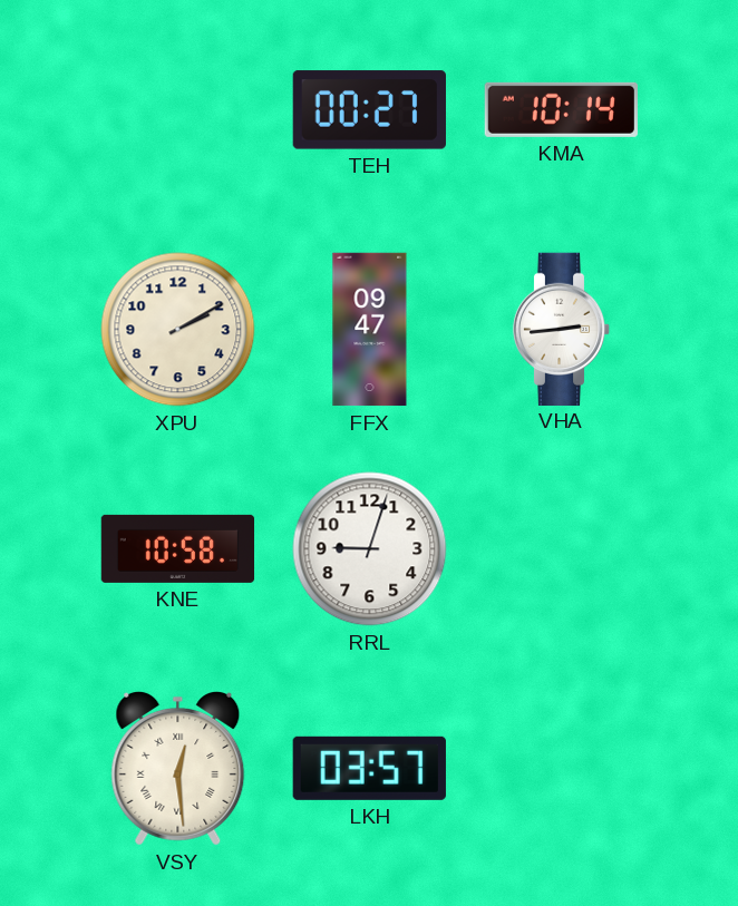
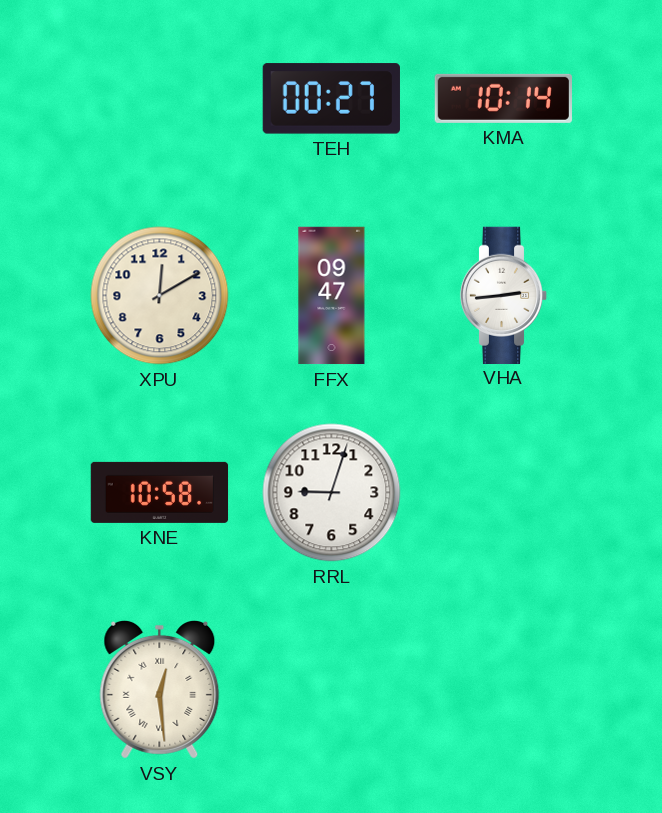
XPU: 2:10 -> 12:10 (160, 296)
LKH: 03:57 -> none (369, 768)
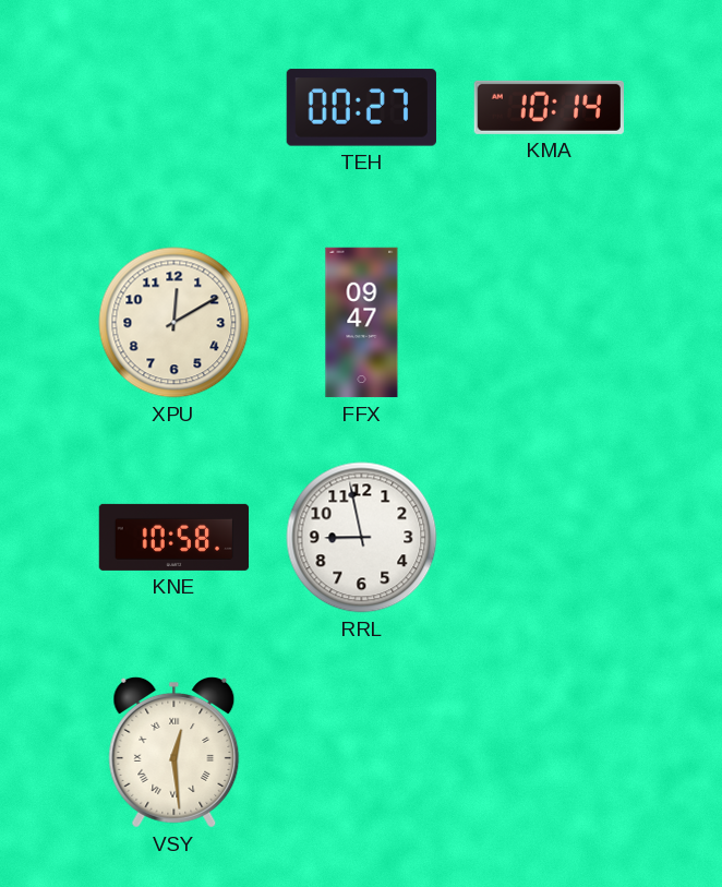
VHA: 2:44 -> none (504, 295)
RRL: 9:03 -> 8:58 (362, 538)
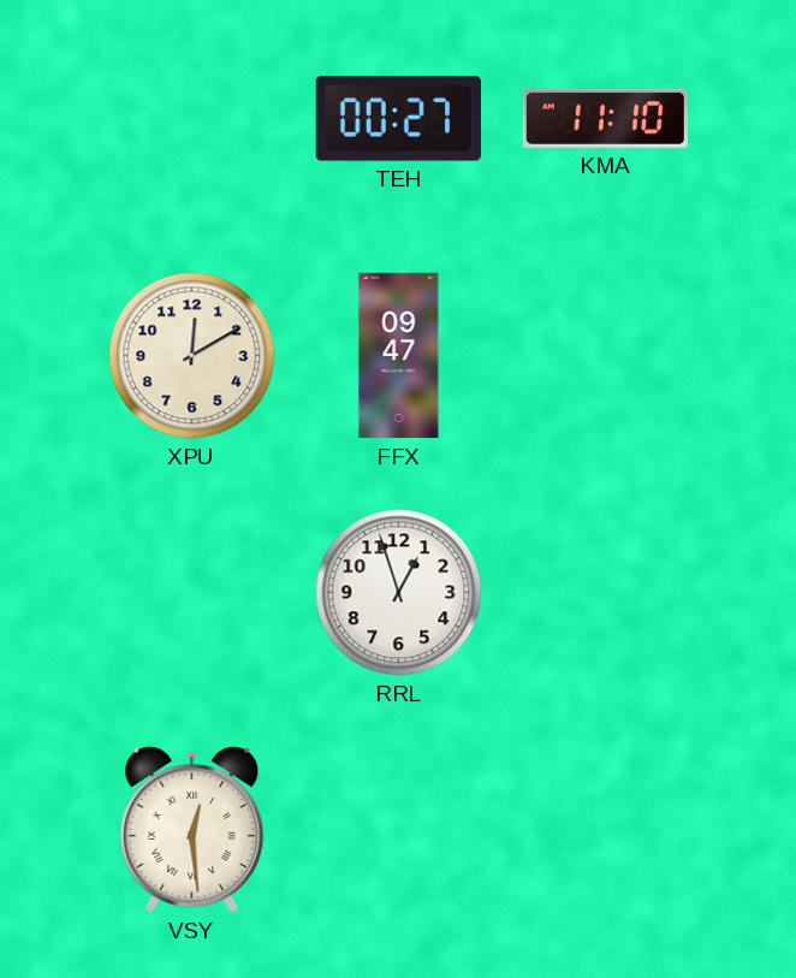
KMA: 10:14 -> 11:10 (605, 118)
KNE: 10:58 -> none (175, 537)
RRL: 8:58 -> 12:57 (399, 593)
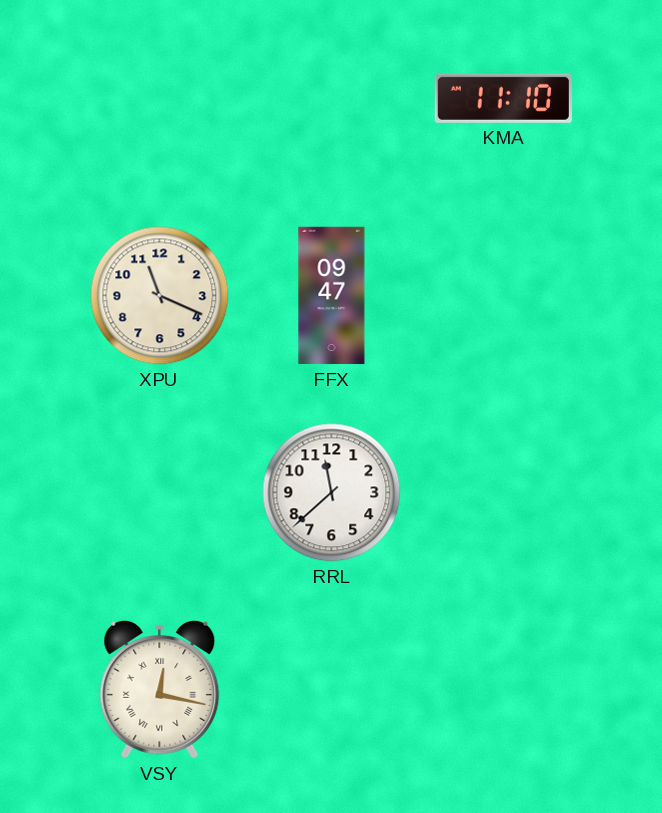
TEH: 00:27 -> none (398, 119)
XPU: 12:10 -> 11:19 (160, 296)
RRL: 12:57 -> 11:38 (332, 493)
VSY: 12:29 -> 12:17 (160, 689)
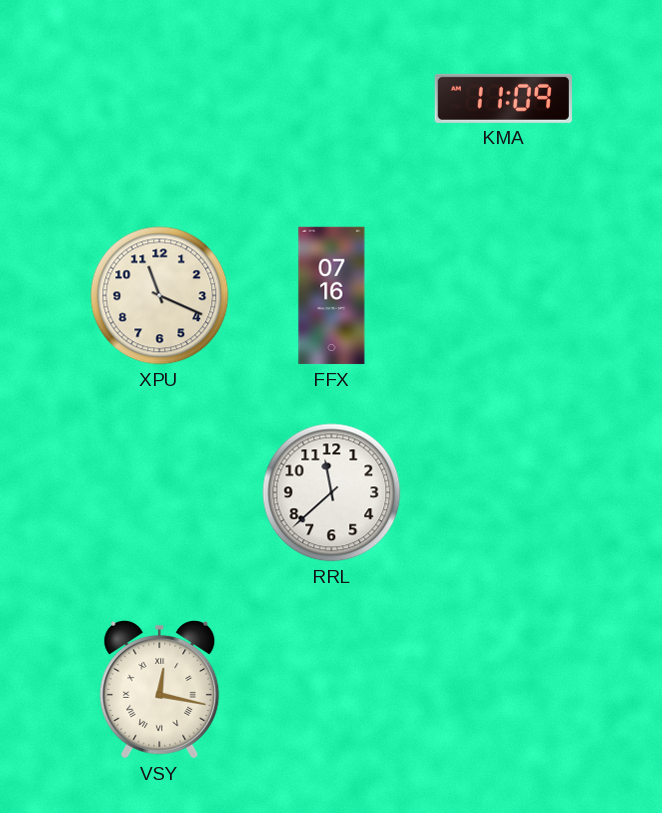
KMA: 11:10 -> 11:09 (503, 98)
FFX: 09:47 -> 07:16 (332, 296)
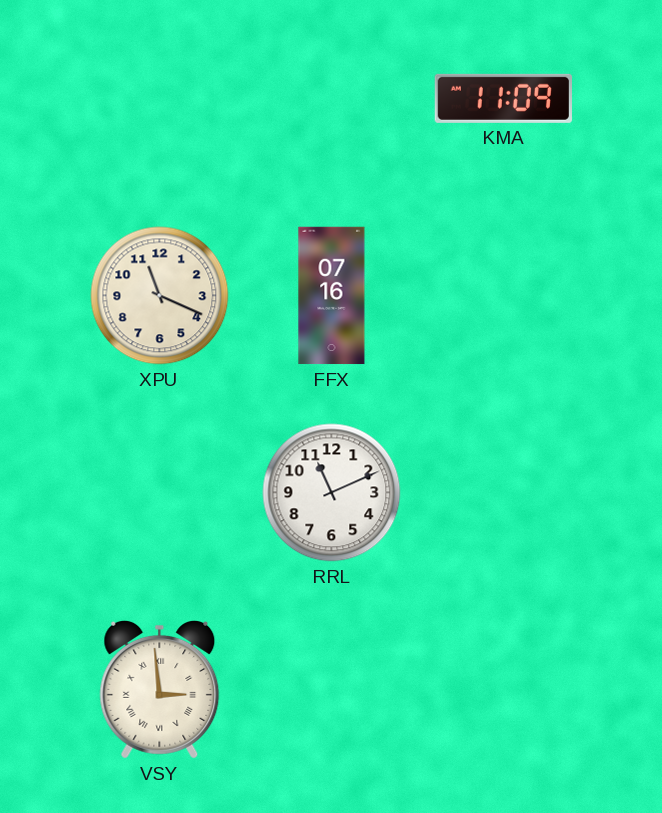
RRL: 11:38 -> 11:11 (332, 493)
VSY: 12:17 -> 2:59 (160, 689)
